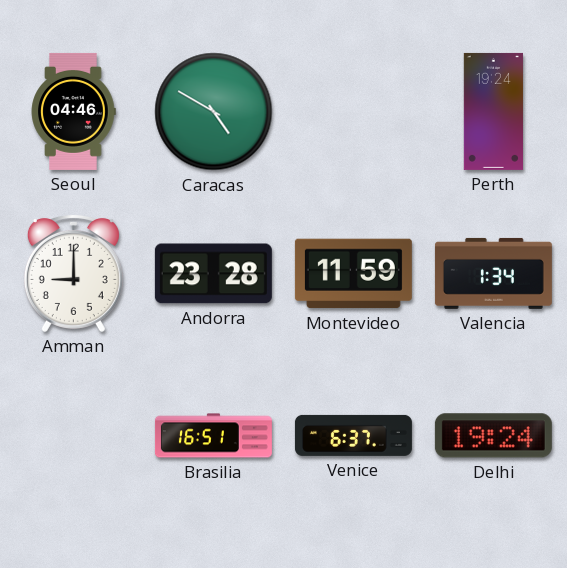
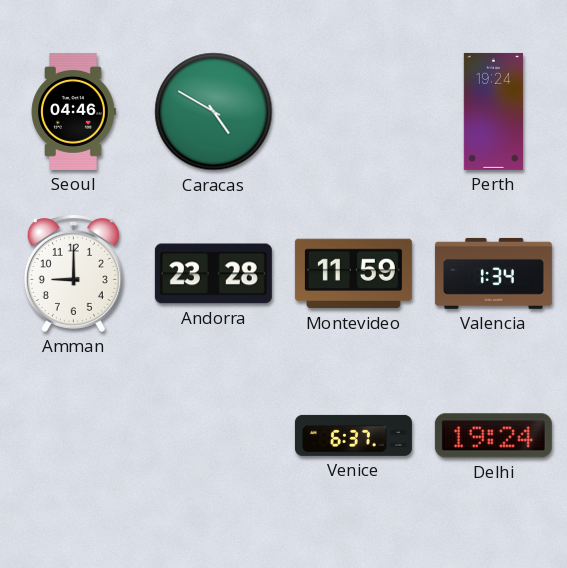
Brasilia: 16:51 -> none (213, 436)
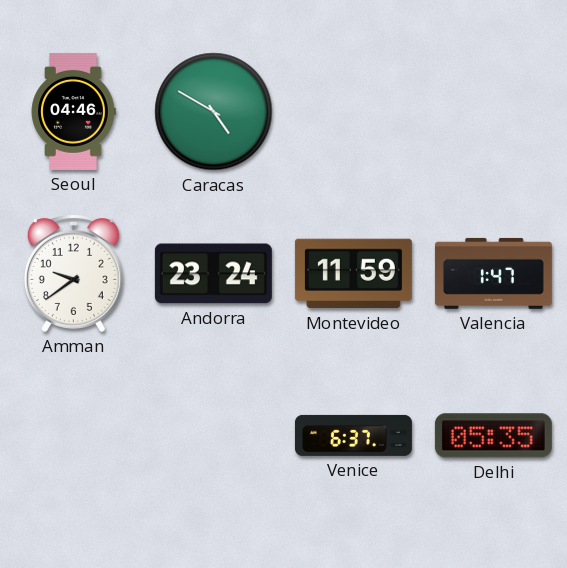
Perth: 19:24 -> none (493, 111)
Amman: 9:00 -> 9:39 (73, 273)
Andorra: 23:28 -> 23:24 (213, 274)
Valencia: 1:34 -> 1:47 (493, 273)
Delhi: 19:24 -> 05:35 (493, 436)
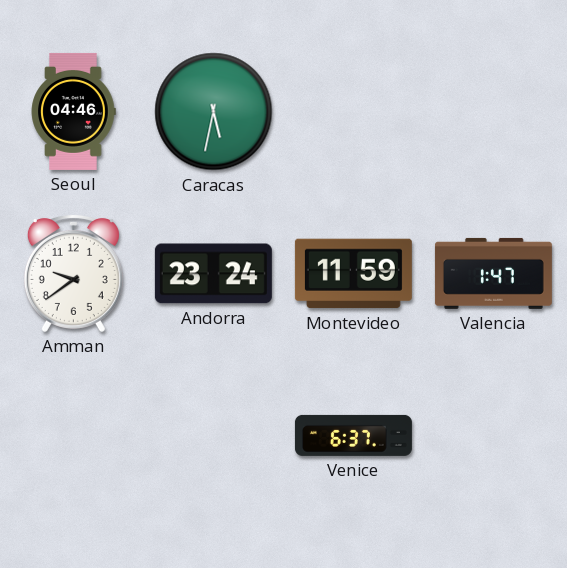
Caracas: 4:50 -> 5:32 (214, 112)
Delhi: 05:35 -> none (493, 436)
